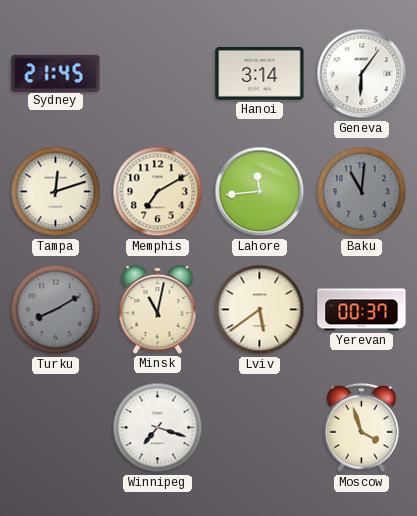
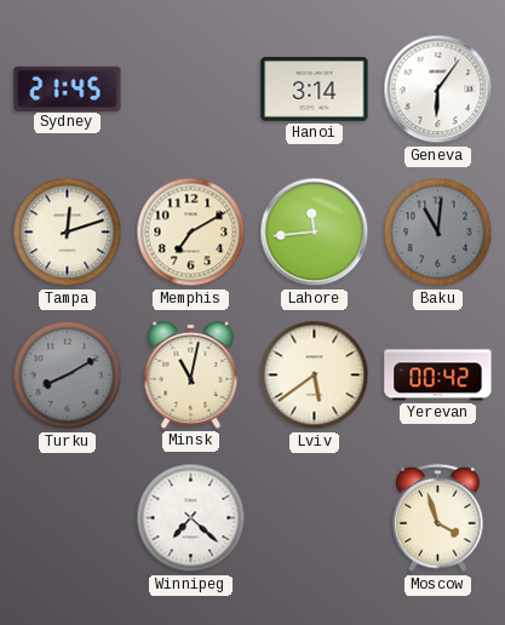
Yerevan: 00:37 -> 00:42 (438, 375)
Winnipeg: 7:18 -> 7:22 (191, 518)
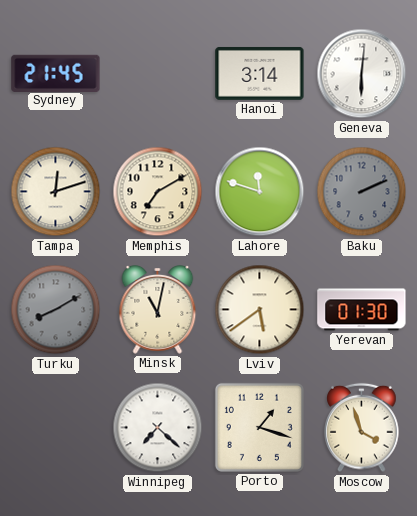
Geneva: 6:06 -> 6:01 (362, 74)
Lahore: 11:44 -> 11:48 (260, 192)
Baku: 11:01 -> 2:11 (362, 192)
Yerevan: 00:42 -> 01:30 (362, 310)
Porto: none -> 1:18 (259, 427)
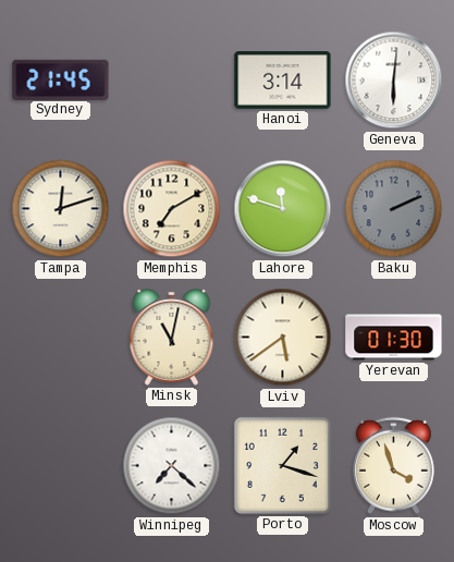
Turku: 8:10 -> none (56, 310)
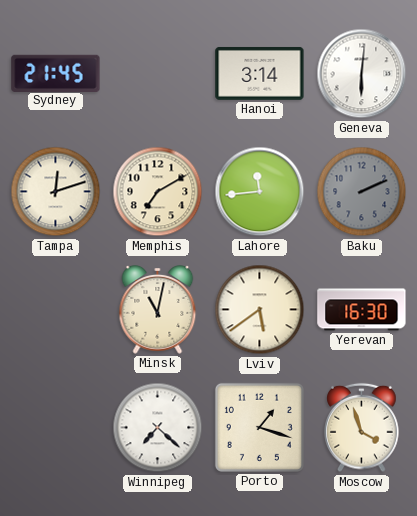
Lahore: 11:48 -> 11:44 (260, 192)
Yerevan: 01:30 -> 16:30 (362, 310)
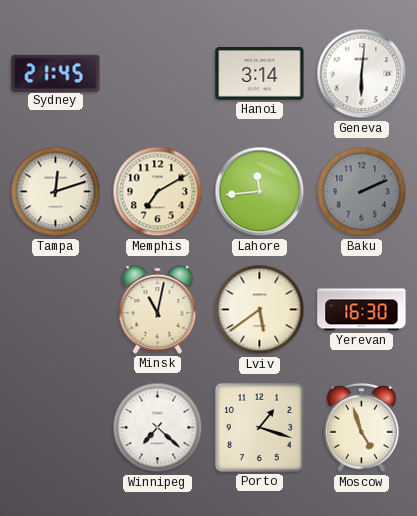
Moscow: 3:57 -> 4:57 (362, 428)
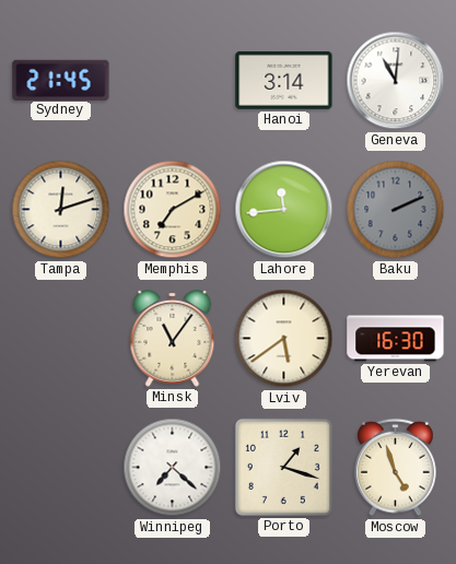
Geneva: 6:01 -> 11:01 (396, 81)
Minsk: 11:02 -> 11:06 (173, 339)
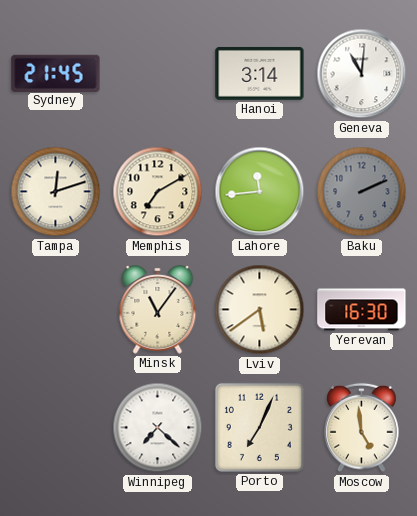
Porto: 1:18 -> 7:04 (259, 427)
Moscow: 4:57 -> 4:59 (362, 428)
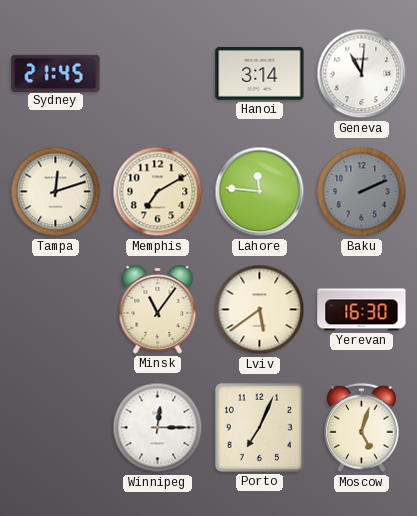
Lahore: 11:44 -> 11:46 (260, 192)
Winnipeg: 7:22 -> 12:15 (158, 428)
Moscow: 4:59 -> 5:03 (362, 428)
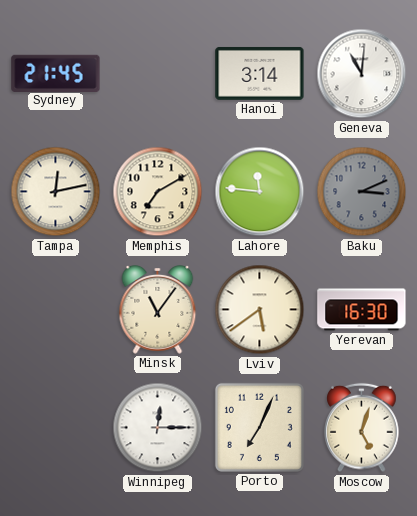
Tampa: 12:12 -> 12:13 (56, 192)
Baku: 2:11 -> 3:11 (362, 192)
